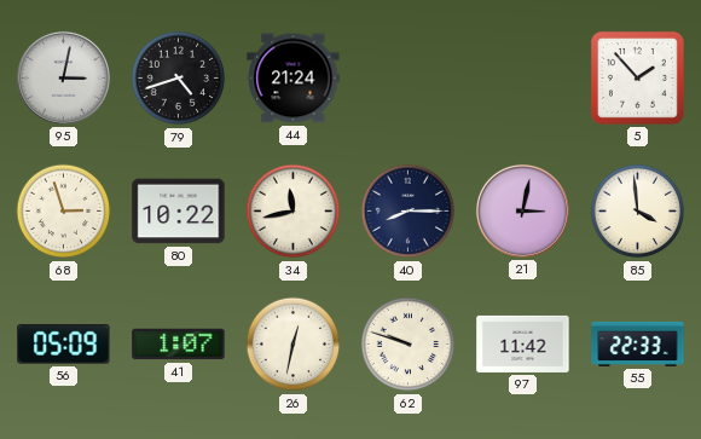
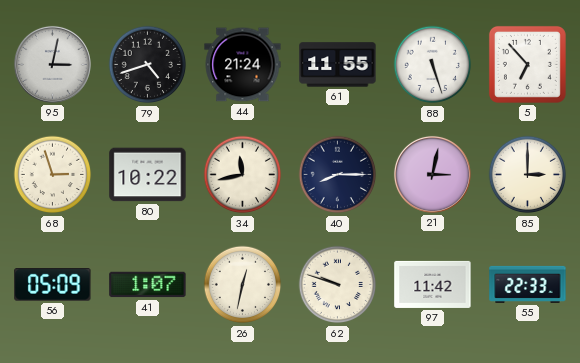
61: none -> 11:55 (338, 65)
88: none -> 5:27 (433, 65)
5: 1:53 -> 6:53 (527, 64)
85: 3:59 -> 3:00 (528, 175)
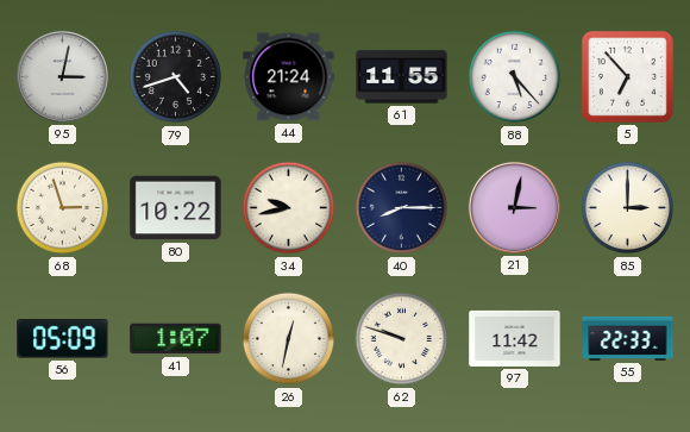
88: 5:27 -> 5:23 (515, 77)
34: 11:43 -> 9:43 (289, 208)
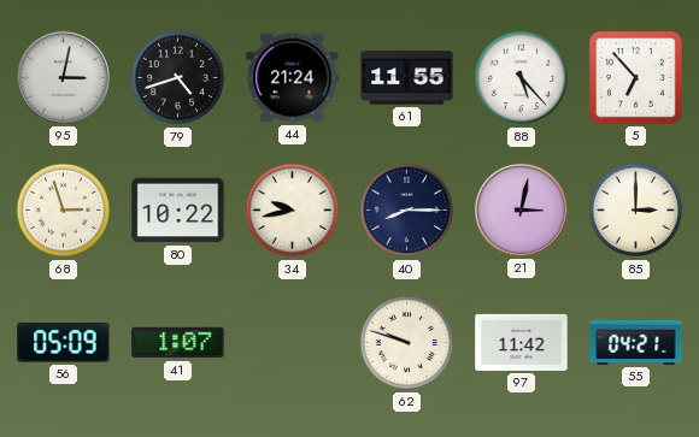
26: 12:32 -> none (289, 339)
55: 22:33 -> 04:21 (636, 342)
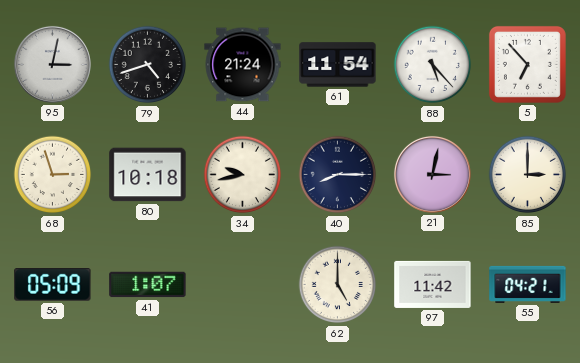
61: 11:55 -> 11:54 (338, 65)
80: 10:22 -> 10:18 (148, 175)
62: 9:48 -> 5:00 (338, 285)
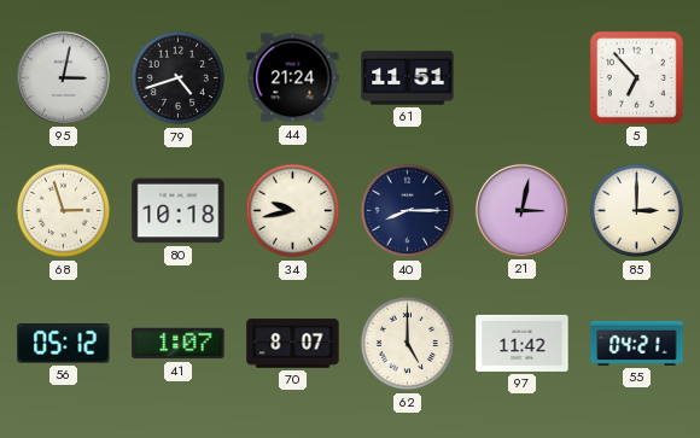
61: 11:54 -> 11:51 (408, 78)
88: 5:23 -> none (433, 65)
56: 05:09 -> 05:12 (64, 344)
70: none -> 8:07 (293, 344)
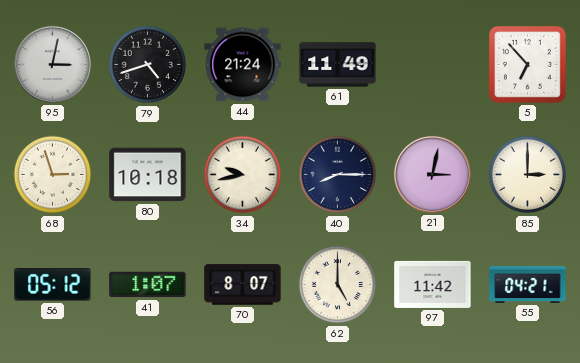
61: 11:51 -> 11:49 (338, 65)
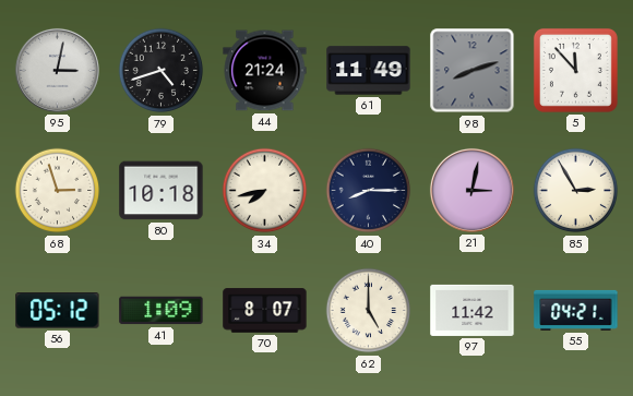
98: none -> 8:12 (473, 71)
5: 6:53 -> 11:53 (575, 70)
34: 9:43 -> 7:43 (265, 191)
85: 3:00 -> 2:55 (576, 191)
41: 1:07 -> 1:09 (162, 311)
